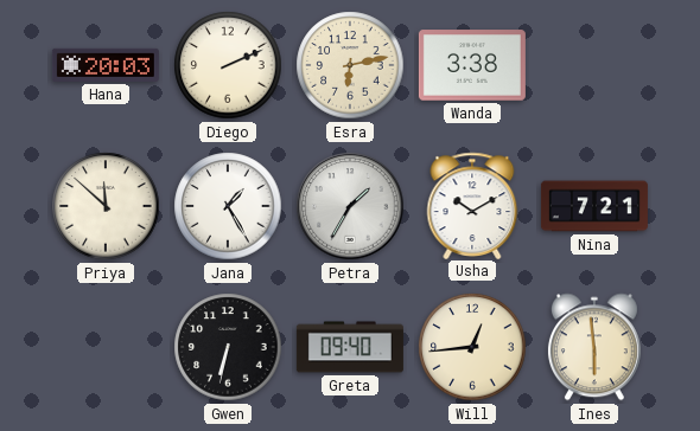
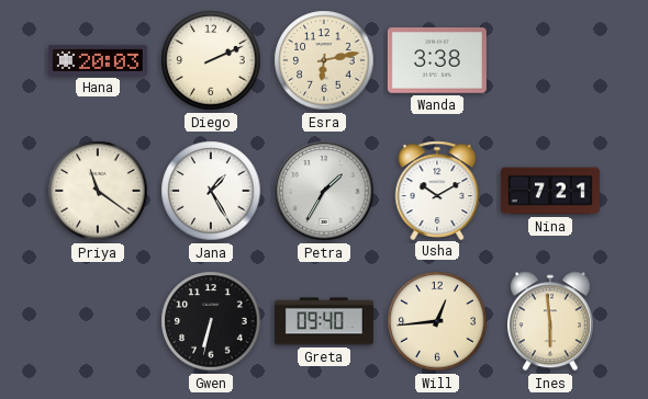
Priya: 11:52 -> 11:21 (98, 191)
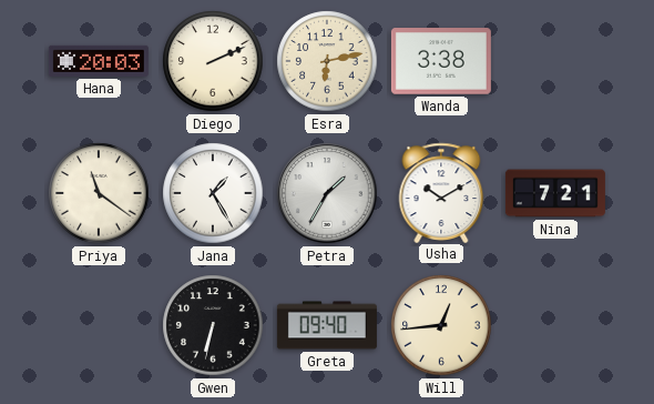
Ines: 5:59 -> none (550, 321)
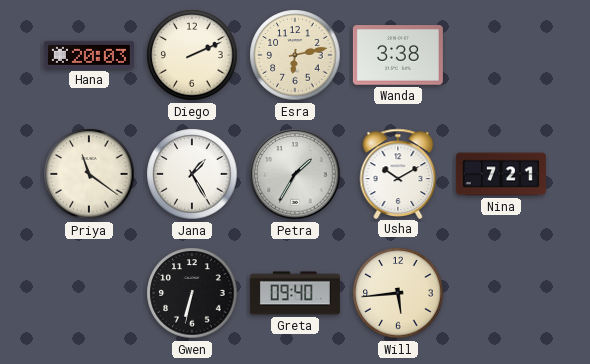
Will: 12:44 -> 5:44 (398, 293)
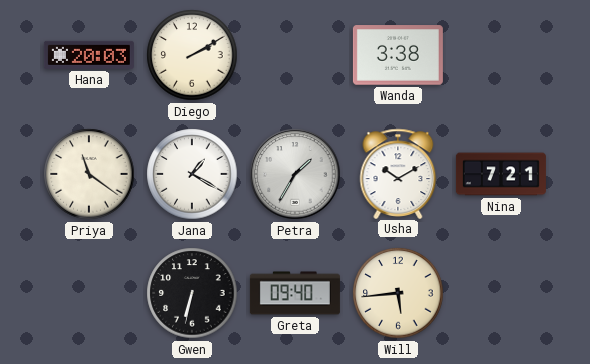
Diego: 2:11 -> 2:10 (192, 55)
Esra: 6:13 -> none (295, 55)
Jana: 1:25 -> 1:20 (192, 174)
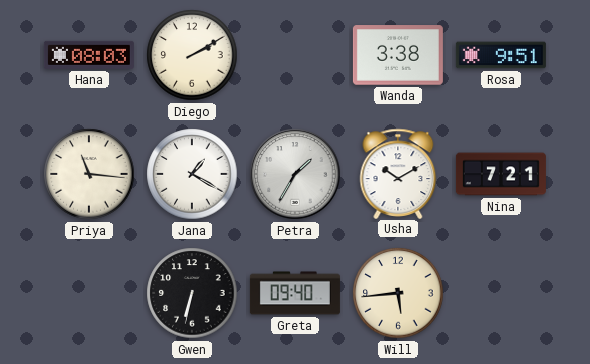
Hana: 20:03 -> 08:03 (89, 55)
Rosa: none -> 9:51 (501, 55)
Priya: 11:21 -> 11:16 (89, 174)
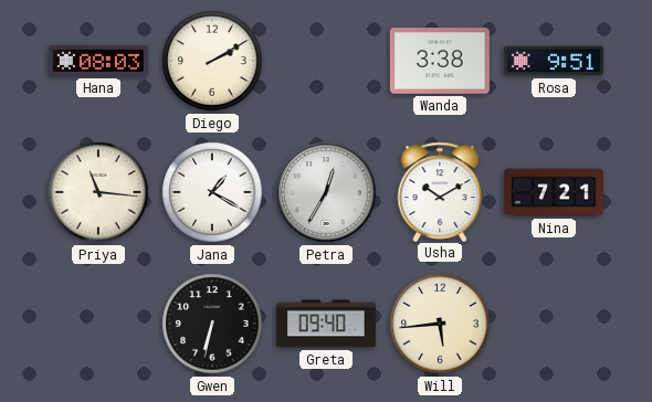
Petra: 1:35 -> 12:35 (326, 192)
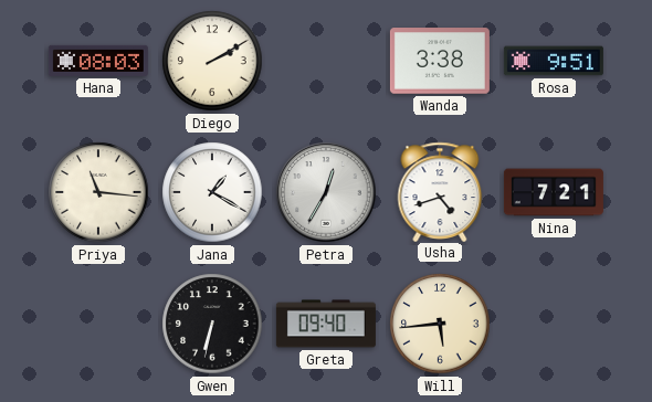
Usha: 10:10 -> 4:42 (440, 191)
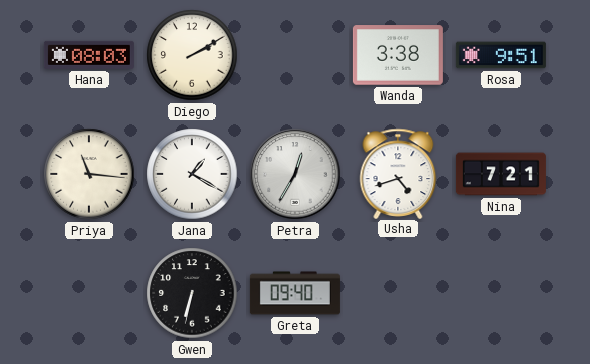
Will: 5:44 -> none (440, 324)
